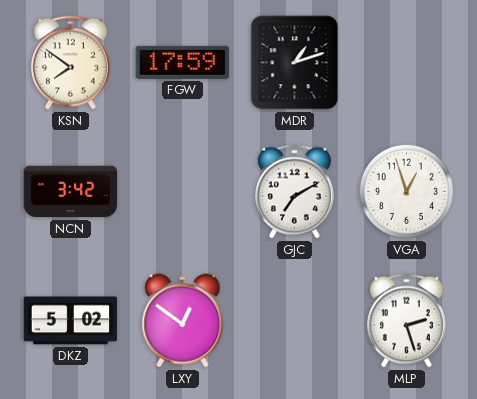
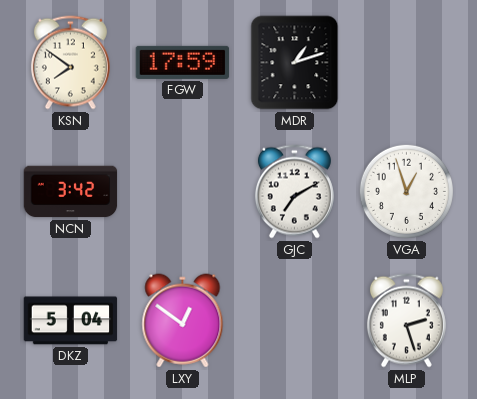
DKZ: 5:02 -> 5:04 (71, 321)
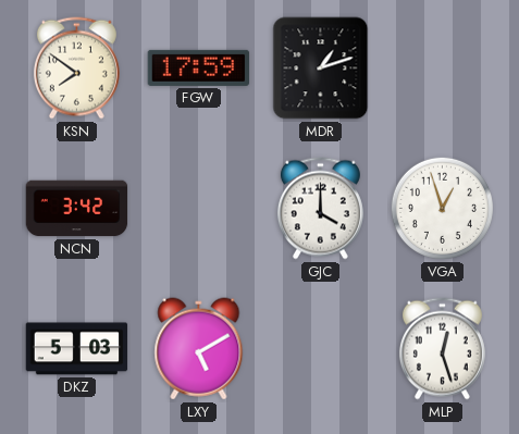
GJC: 7:10 -> 4:00 (320, 209)
DKZ: 5:04 -> 5:03 (77, 349)
LXY: 12:51 -> 5:10 (199, 349)
MLP: 2:27 -> 12:27 (442, 349)
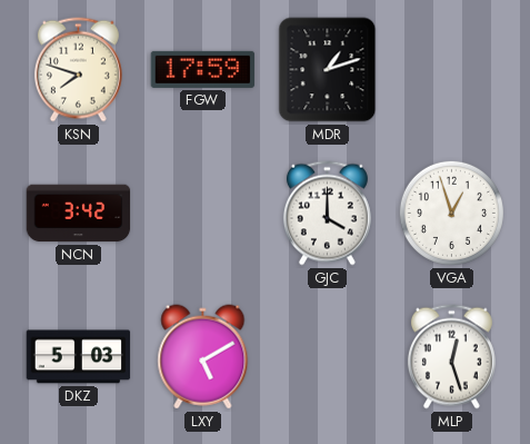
KSN: 7:51 -> 7:48 (78, 70)
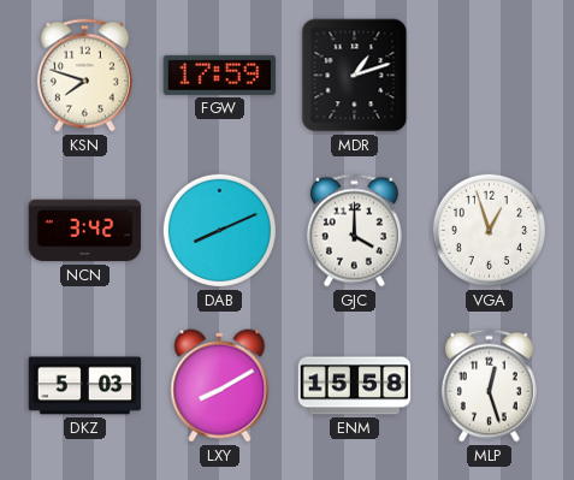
DAB: none -> 8:11 (219, 230)
LXY: 5:10 -> 8:10 (220, 386)
ENM: none -> 15:58 (355, 386)
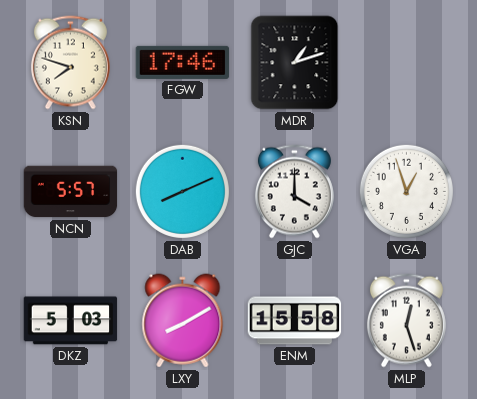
FGW: 17:59 -> 17:46 (183, 62)
NCN: 3:42 -> 5:57 (71, 192)
